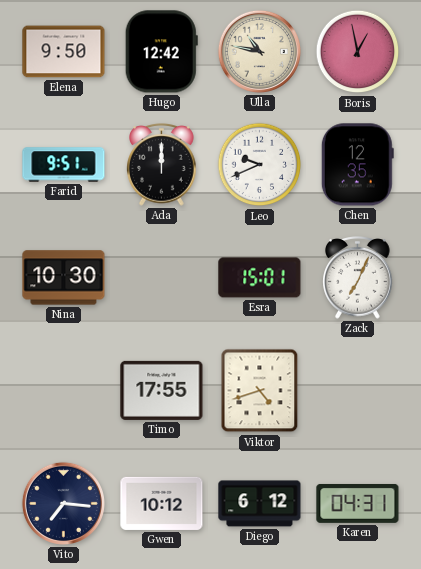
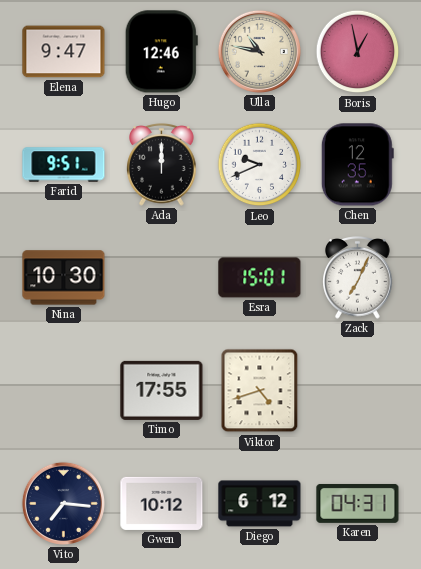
Elena: 9:50 -> 9:47 (64, 52)
Hugo: 12:42 -> 12:46 (161, 52)
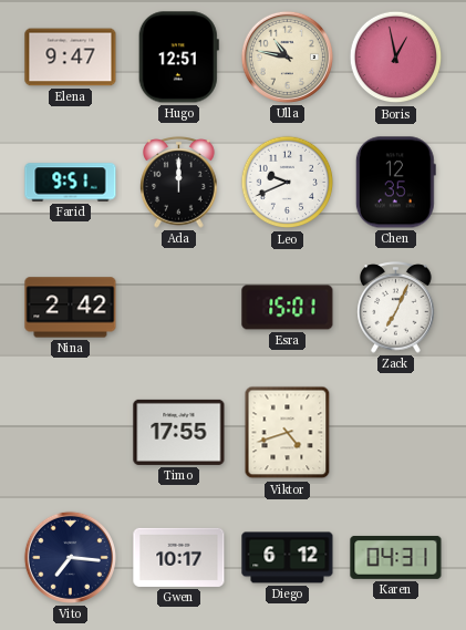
Hugo: 12:46 -> 12:51 (178, 58)
Nina: 10:30 -> 2:42 (71, 308)
Gwen: 10:12 -> 10:17 (179, 557)
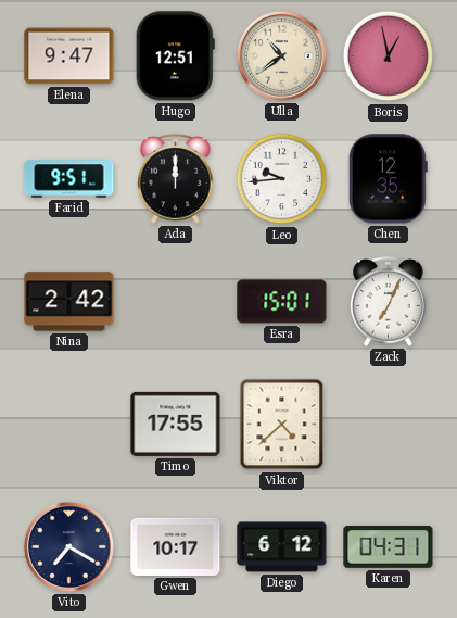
Ulla: 10:47 -> 10:39 (281, 55)
Leo: 9:41 -> 9:44 (282, 179)
Viktor: 4:42 -> 4:38 (282, 425)
Vito: 7:16 -> 7:20 (68, 546)
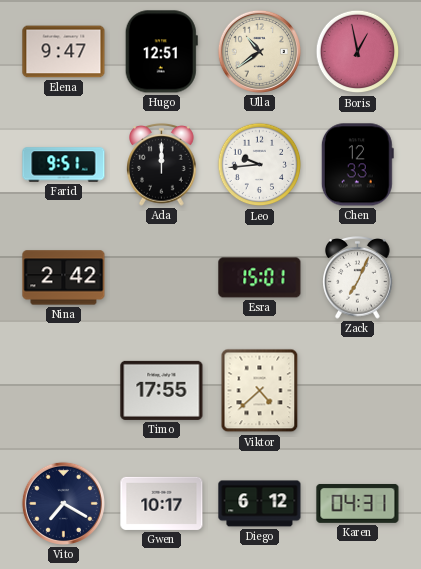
Chen: 12:35 -> 12:33 (357, 165)
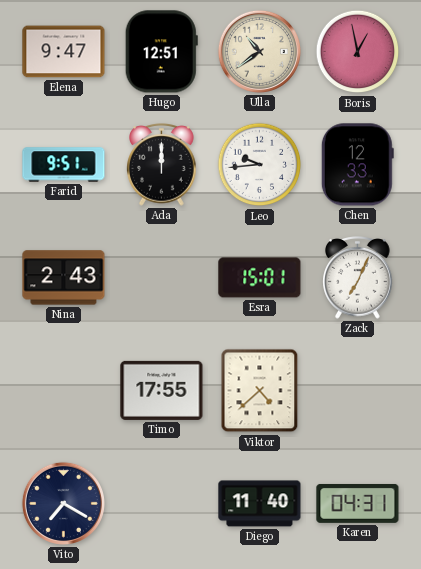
Nina: 2:42 -> 2:43 (64, 278)
Gwen: 10:17 -> none (162, 503)
Diego: 6:12 -> 11:40 (260, 504)
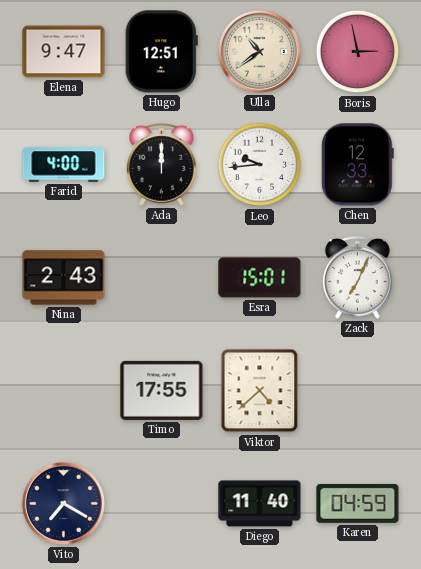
Boris: 12:58 -> 2:58 (358, 52)
Farid: 9:51 -> 4:00 (64, 165)
Karen: 04:31 -> 04:59 (358, 503)
